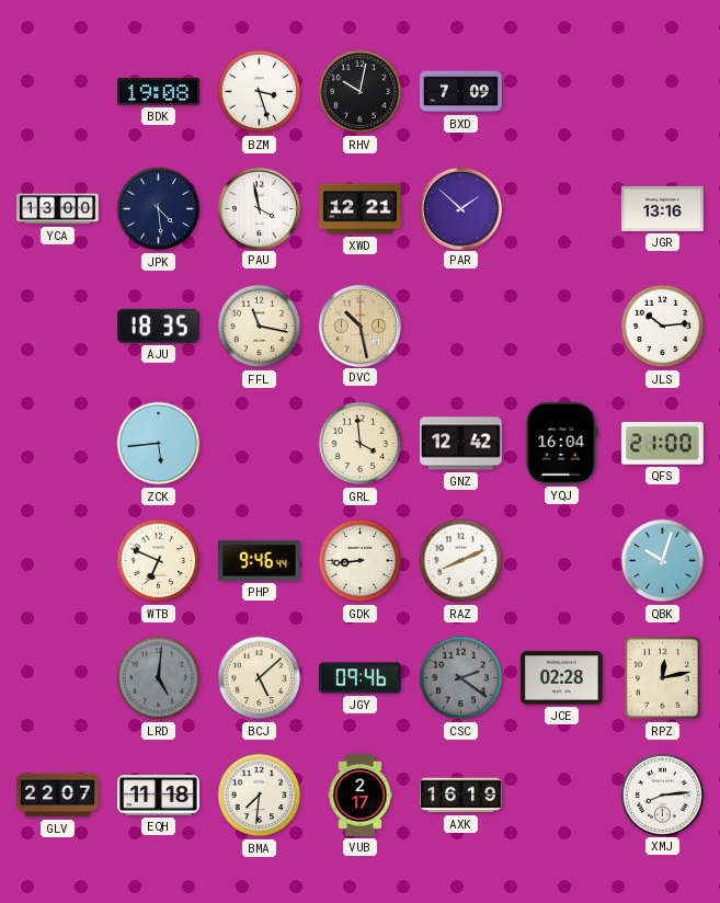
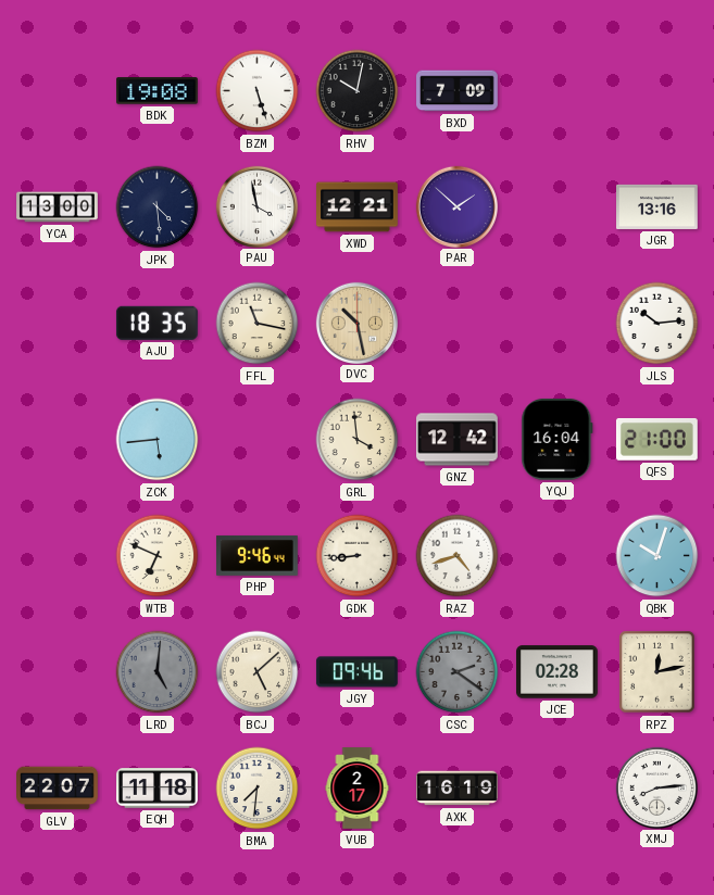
BZM: 3:27 -> 5:27 (258, 91)
RAZ: 8:11 -> 4:42 (458, 556)
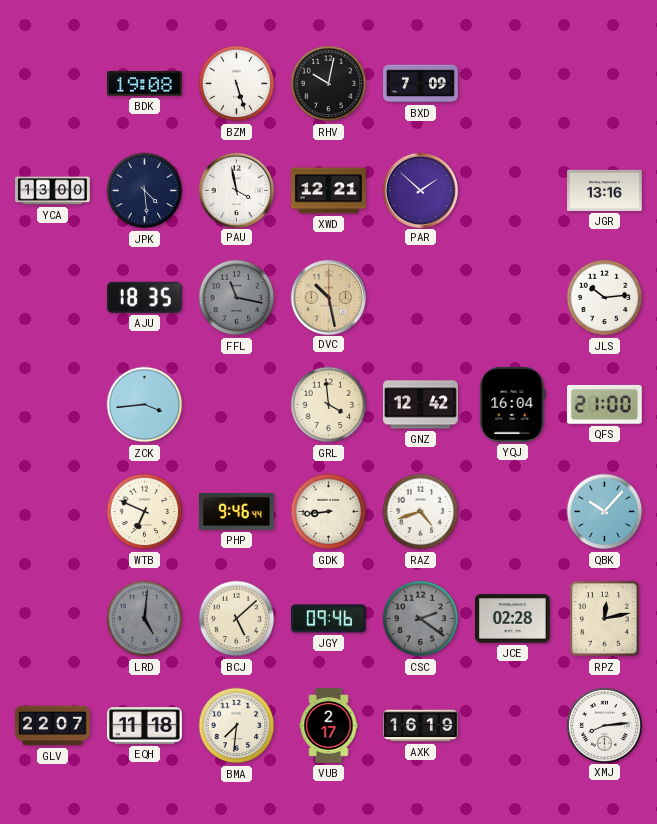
FFL dial: cream -> grey (237, 298)
ZCK: 5:44 -> 3:44 (145, 405)
QBK: 10:03 -> 10:07 (605, 512)
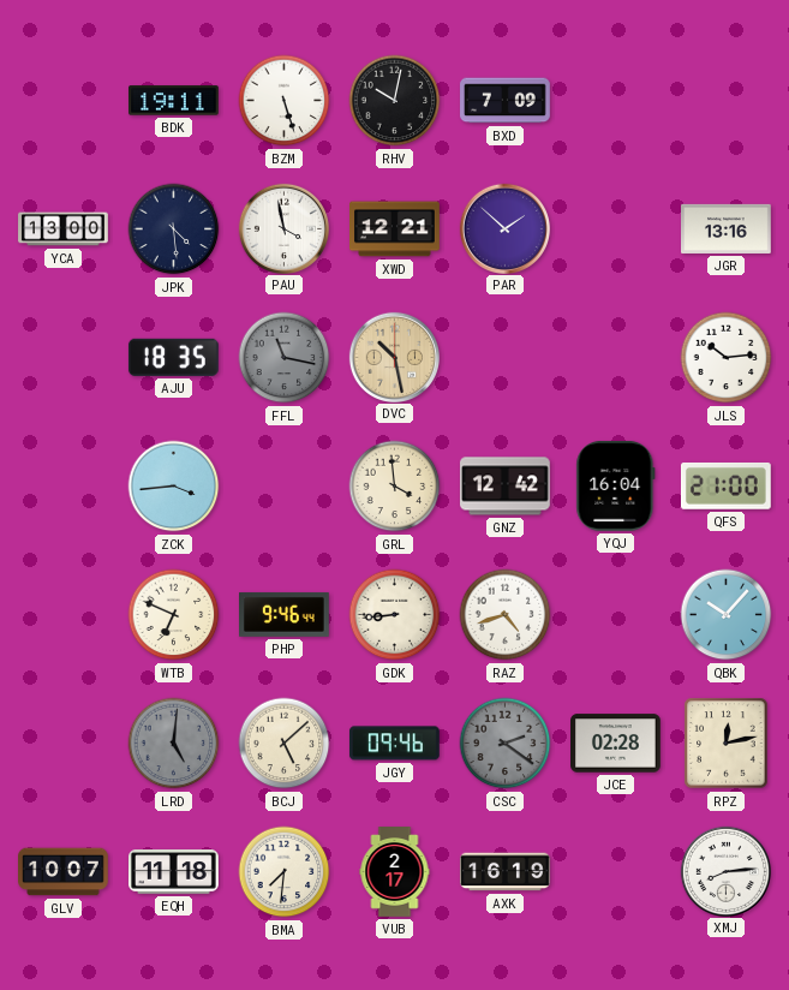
BDK: 19:08 -> 19:11 (174, 101)
GLV: 22:07 -> 10:07 (64, 872)
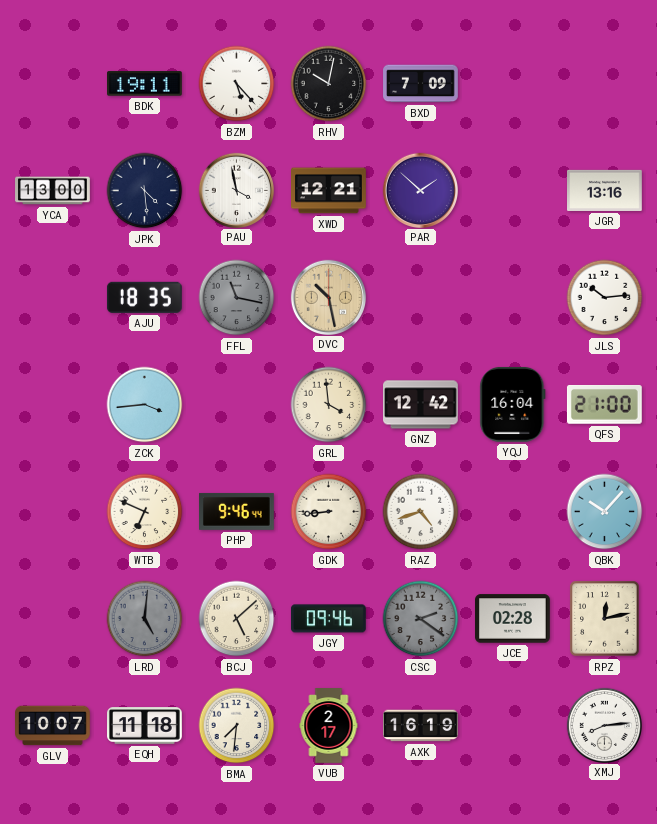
BZM: 5:27 -> 5:23 (237, 84)
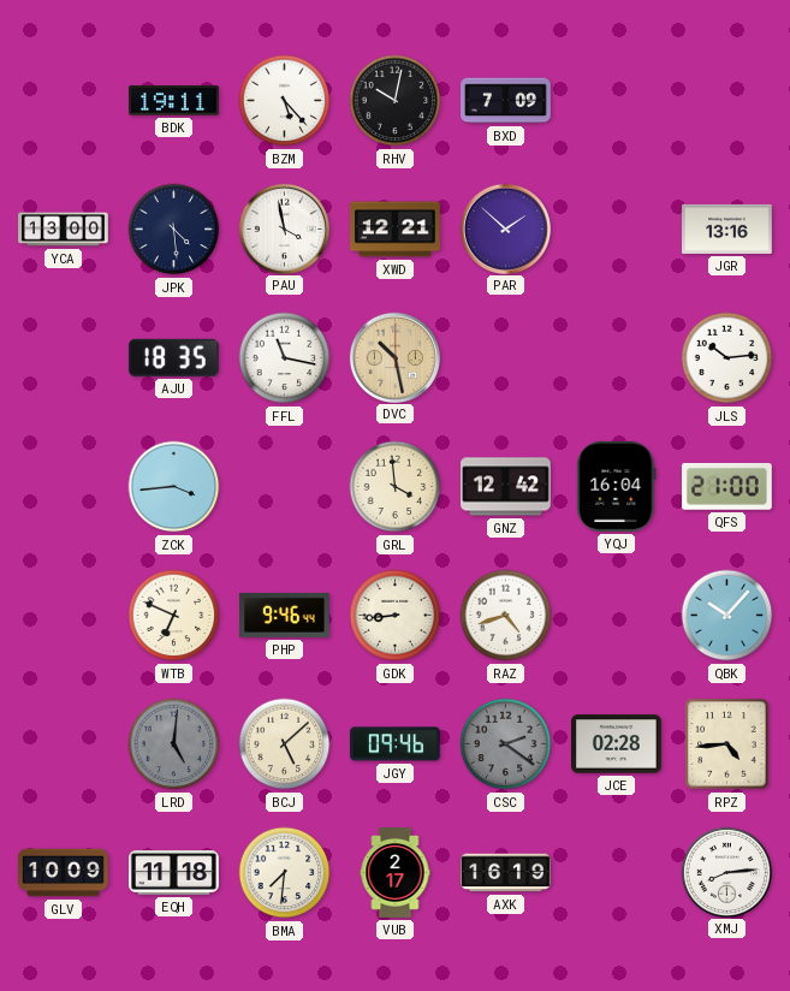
FFL dial: grey -> white (285, 358)
RPZ: 12:13 -> 4:44 (727, 744)
GLV: 10:07 -> 10:09 (64, 873)
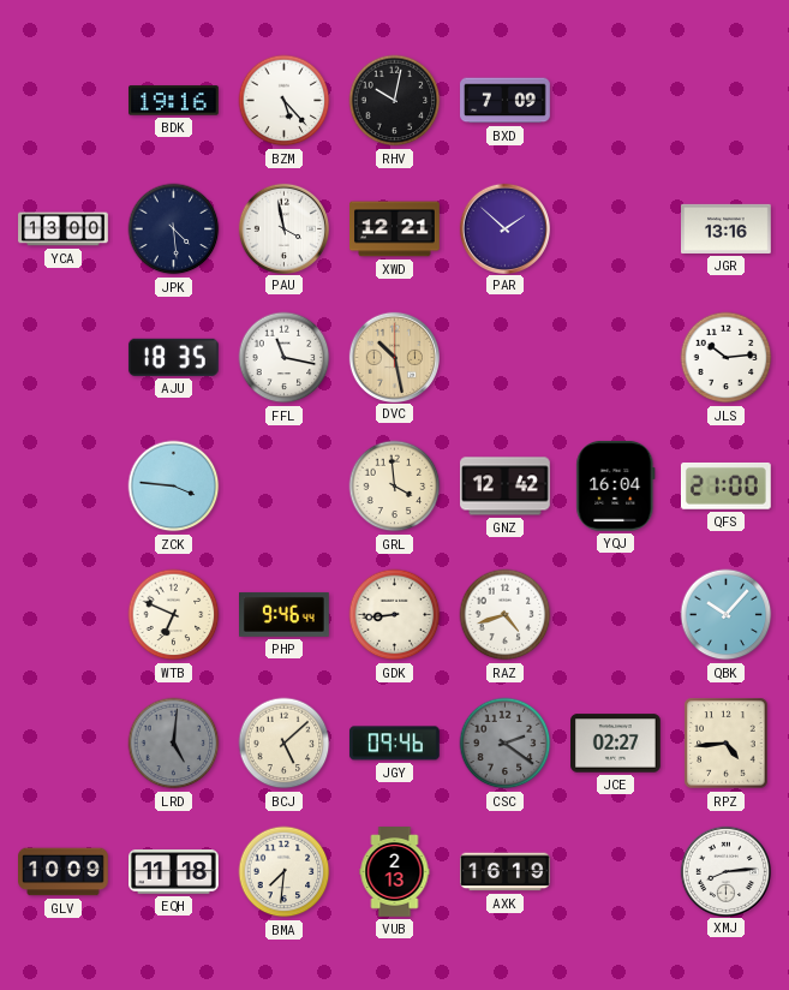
BDK: 19:11 -> 19:16 (174, 101)
ZCK: 3:44 -> 3:46 (174, 487)
JCE: 02:28 -> 02:27 (616, 744)
VUB: 2:17 -> 2:13 (395, 872)
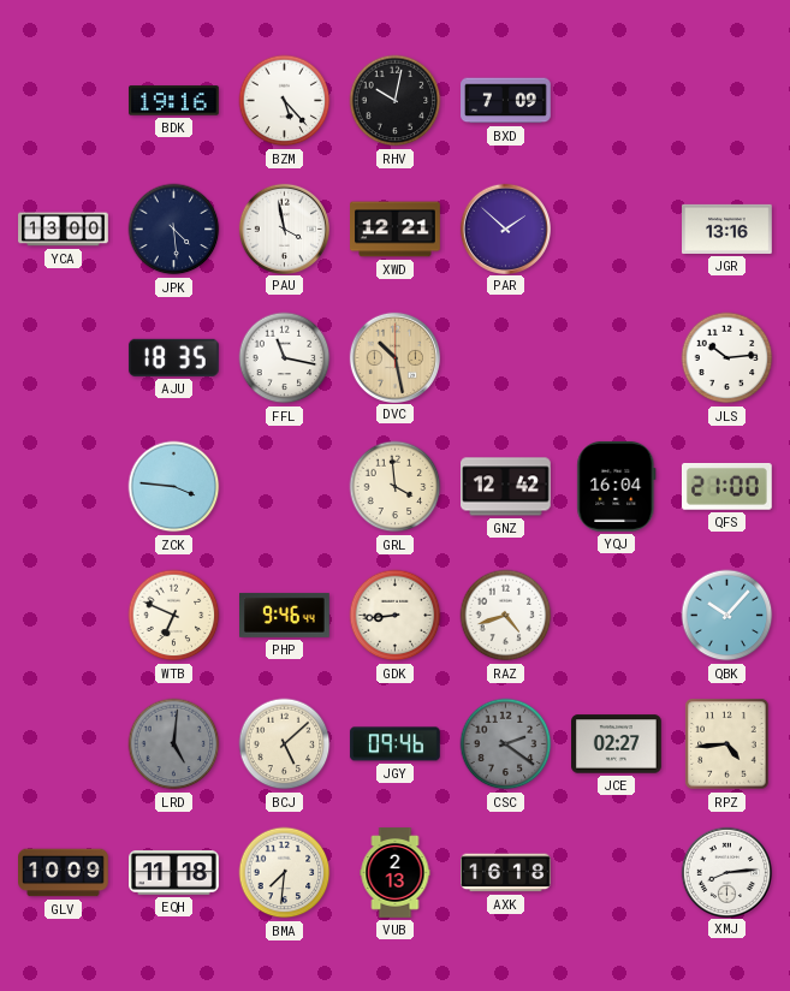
AXK: 16:19 -> 16:18 (506, 873)
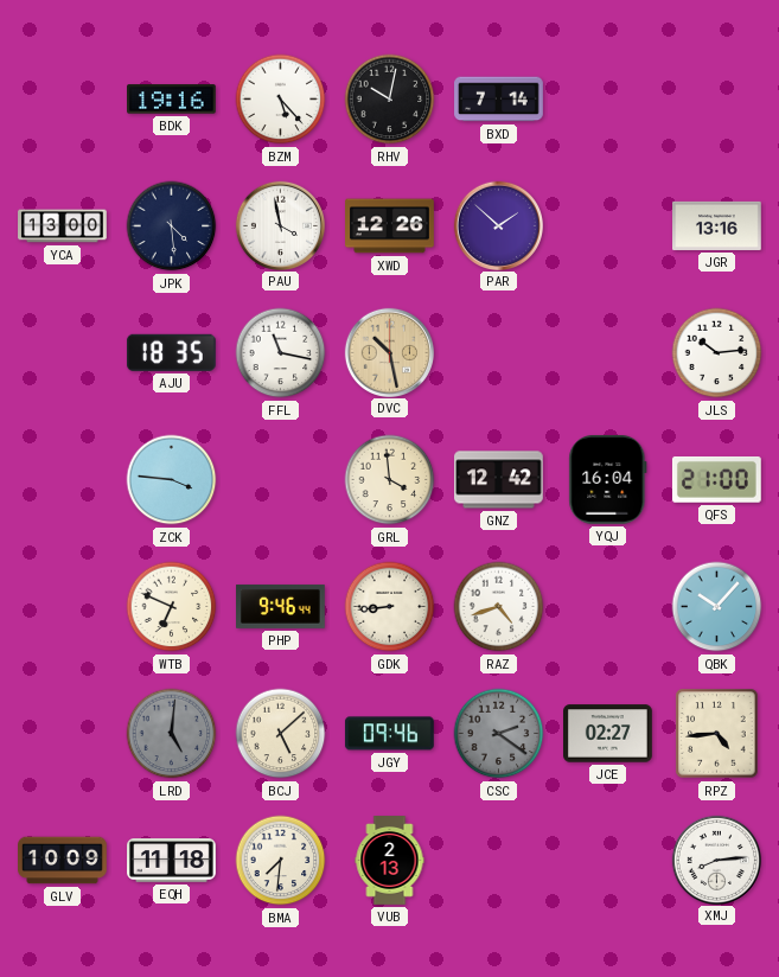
BXD: 7:09 -> 7:14 (499, 100)
XWD: 12:21 -> 12:26 (390, 226)
AXK: 16:18 -> none (506, 873)
